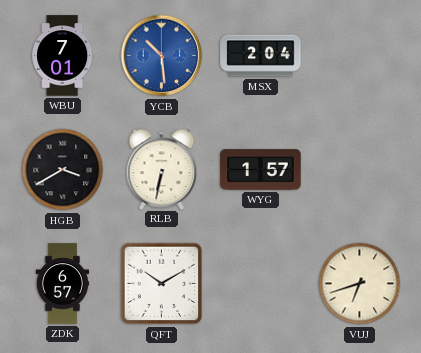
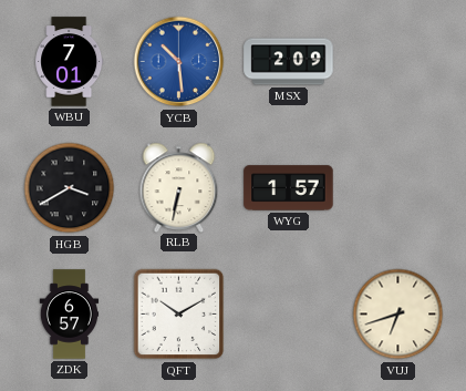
MSX: 2:04 -> 2:09 (289, 62)
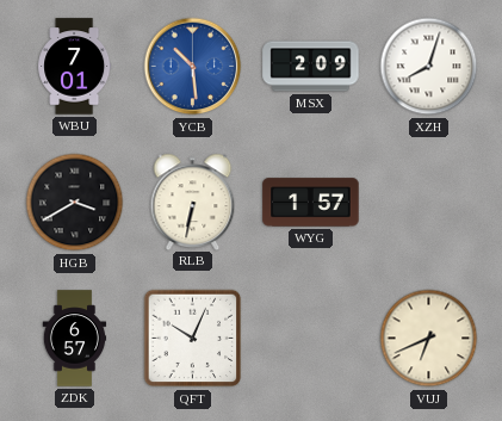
XZH: none -> 8:03 (429, 67)
QFT: 10:10 -> 10:04 (193, 339)
VUJ: 6:42 -> 6:41 (429, 339)
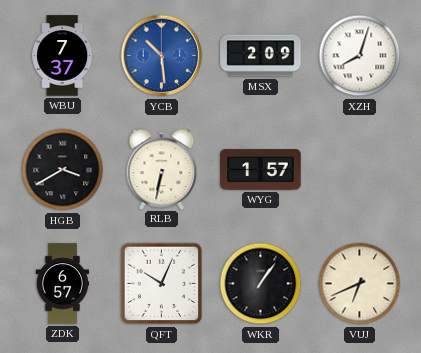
WBU: 7:01 -> 7:37 (63, 56)
WKR: none -> 1:06 (261, 284)
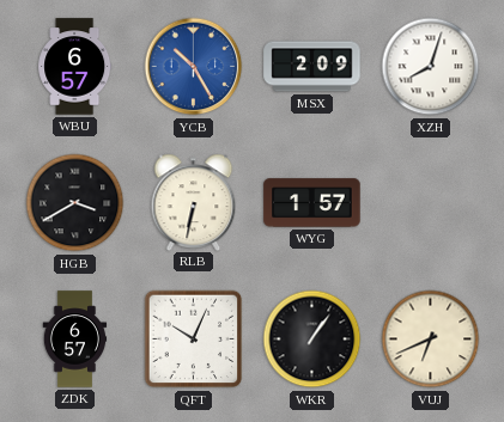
WBU: 7:37 -> 6:57 (75, 67)
YCB: 10:29 -> 10:25 (194, 67)
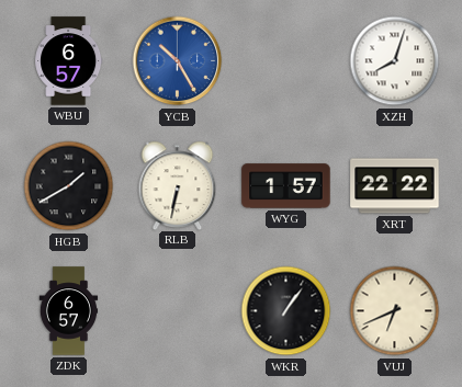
MSX: 2:09 -> none (312, 67)
HGB: 3:40 -> 1:40 (69, 186)
XRT: none -> 22:22 (395, 186)
QFT: 10:04 -> none (194, 340)
